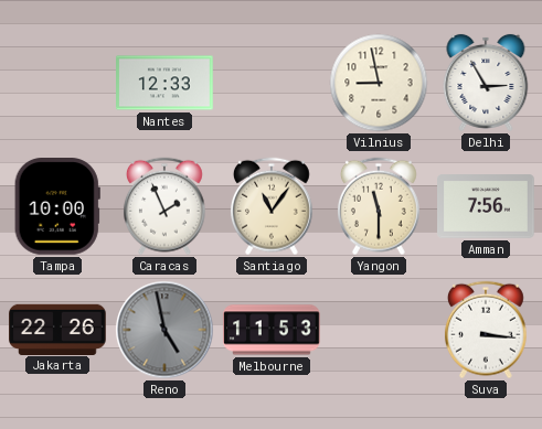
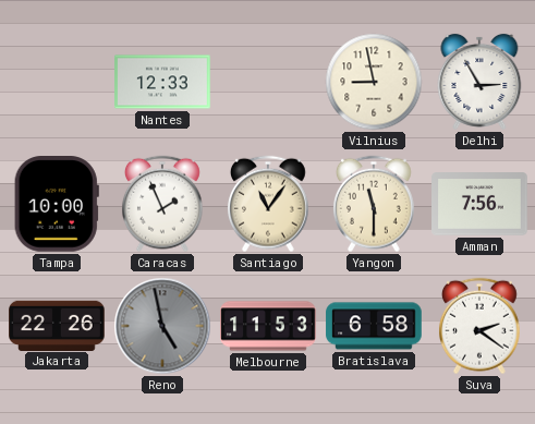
Bratislava: none -> 6:58 (374, 326)
Suva: 3:16 -> 2:21 (479, 326)
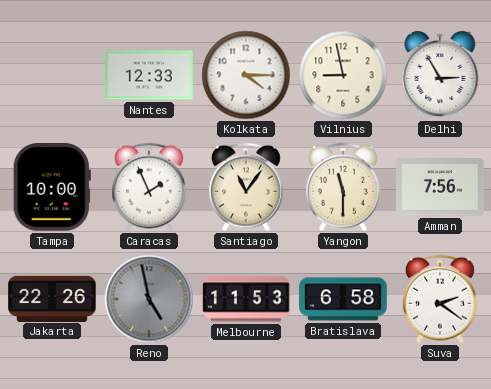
Kolkata: none -> 4:15 (246, 75)
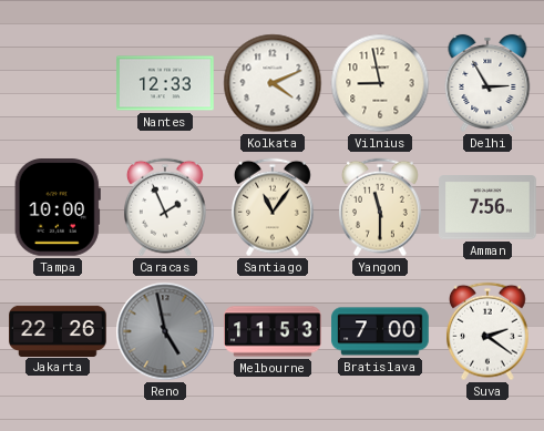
Kolkata: 4:15 -> 4:11 (273, 83)
Bratislava: 6:58 -> 7:00 (380, 331)
